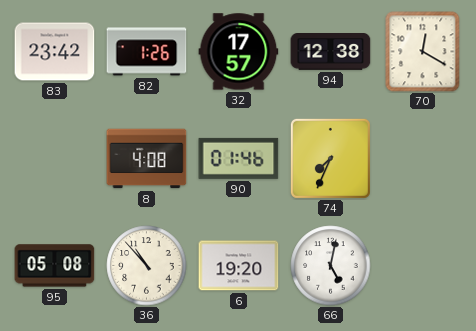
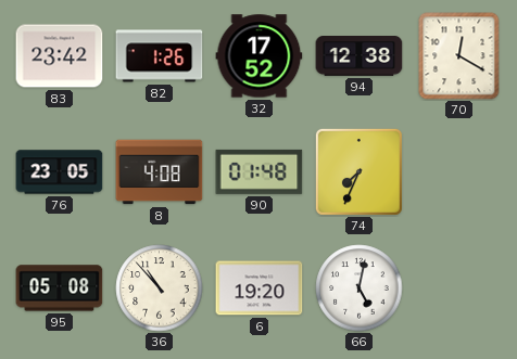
32: 17:57 -> 17:52 (260, 56)
76: none -> 23:05 (60, 172)
90: 01:46 -> 01:48 (260, 171)
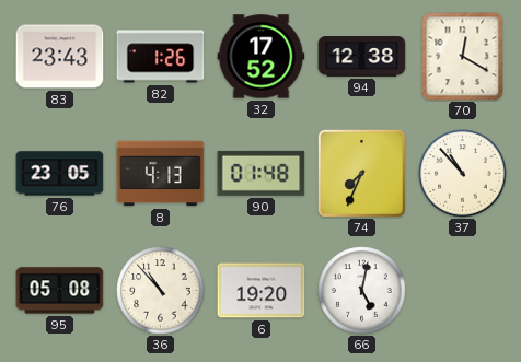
83: 23:42 -> 23:43 (60, 57)
8: 4:08 -> 4:13 (161, 174)
37: none -> 10:53 (463, 174)
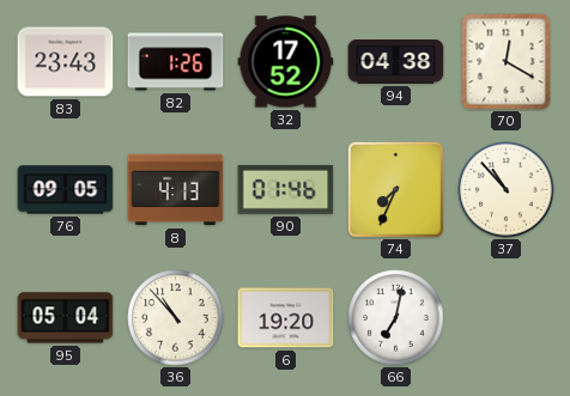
94: 12:38 -> 04:38 (396, 62)
76: 23:05 -> 09:05 (66, 190)
90: 01:48 -> 01:46 (286, 189)
95: 05:08 -> 05:04 (66, 318)
66: 5:02 -> 7:02 (396, 318)
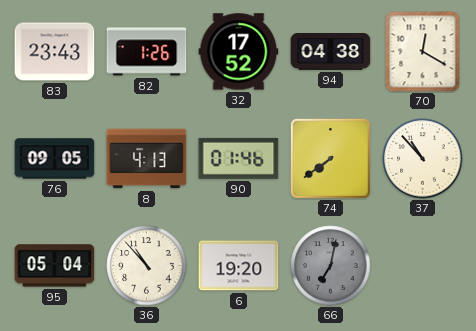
74: 7:34 -> 7:39 (330, 158)
66 dial: white -> grey (331, 266)
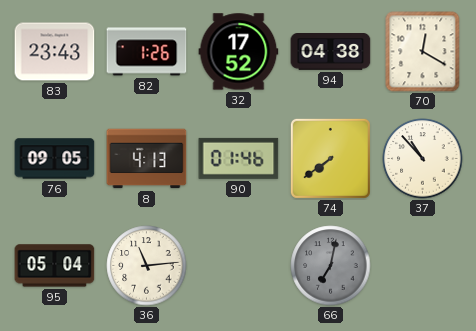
36: 10:53 -> 11:14 (147, 266)
6: 19:20 -> none (239, 266)
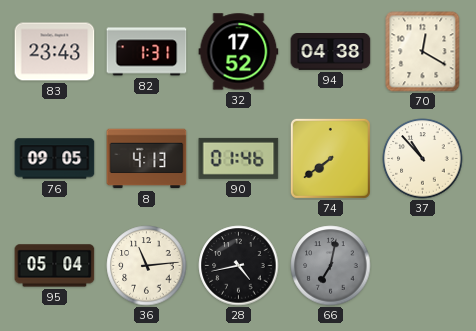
82: 1:26 -> 1:31 (147, 52)
28: none -> 4:43 (239, 266)
